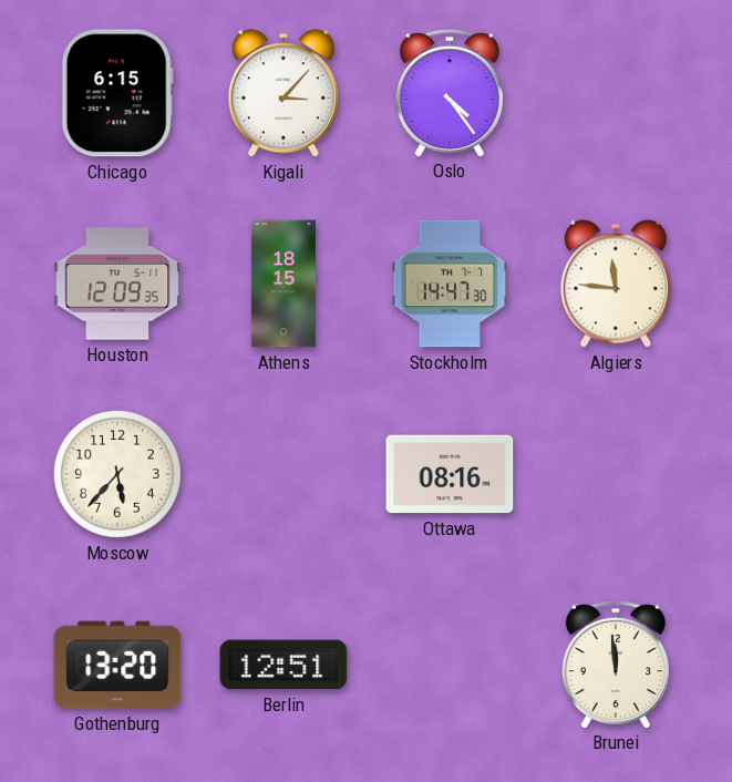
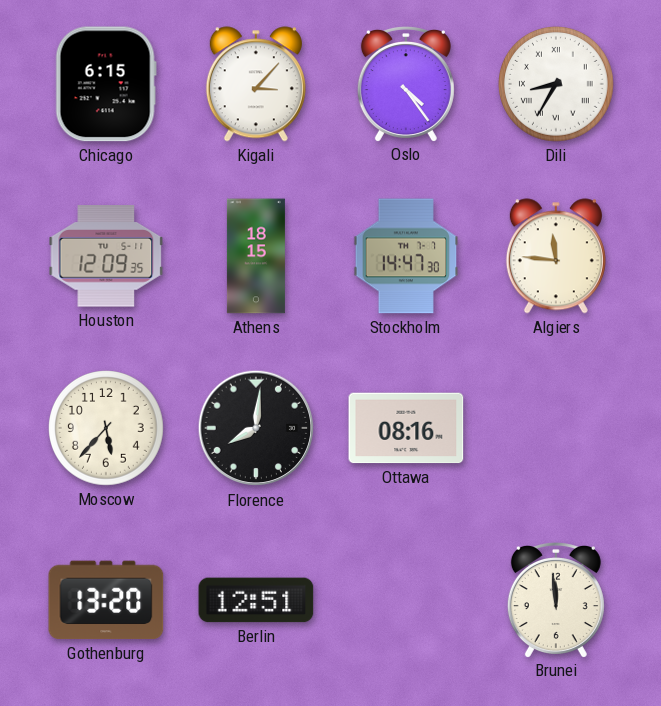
Dili: none -> 8:35 (557, 85)
Florence: none -> 8:01 (256, 428)
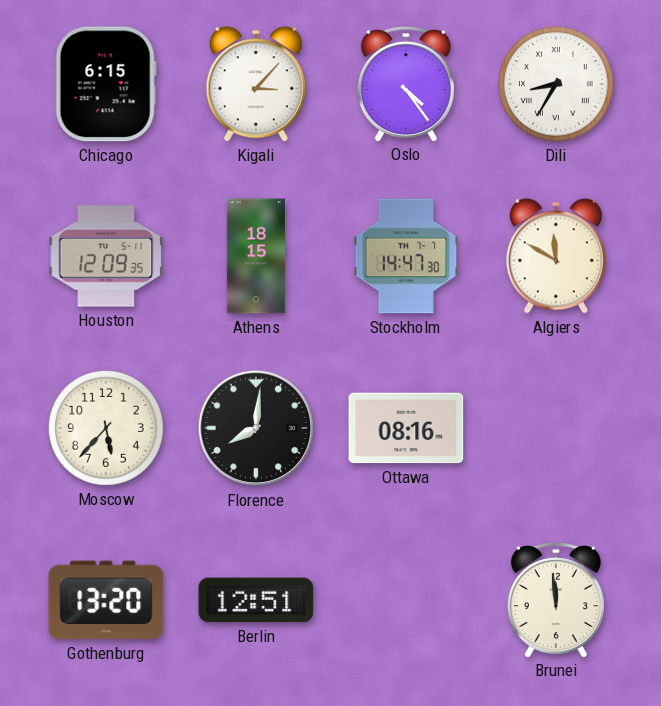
Algiers: 11:46 -> 11:50 (556, 256)
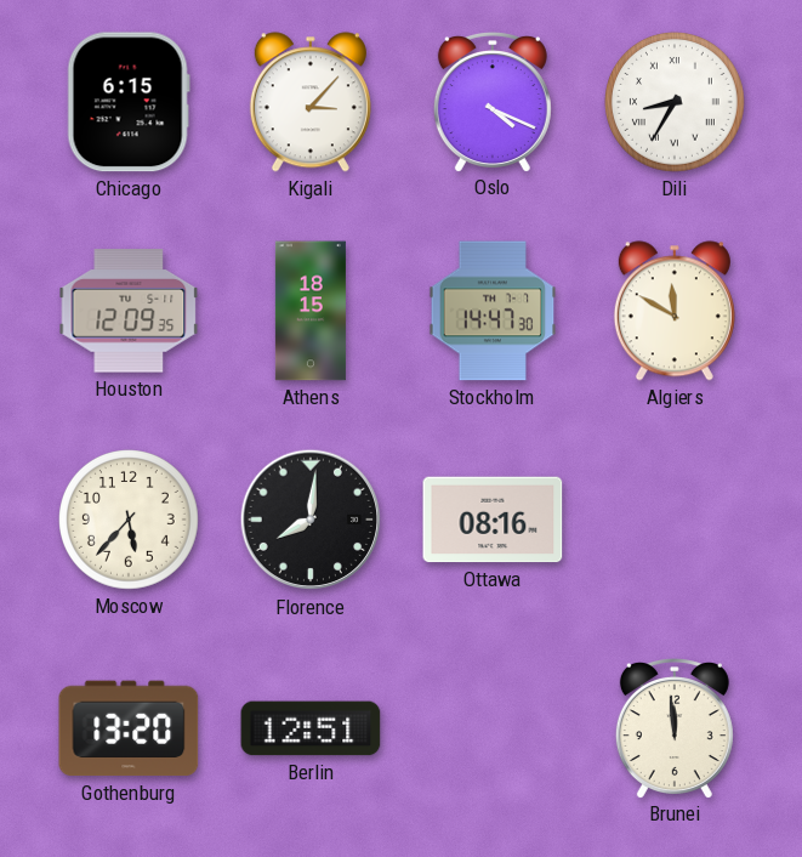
Oslo: 4:24 -> 4:19 (493, 102)
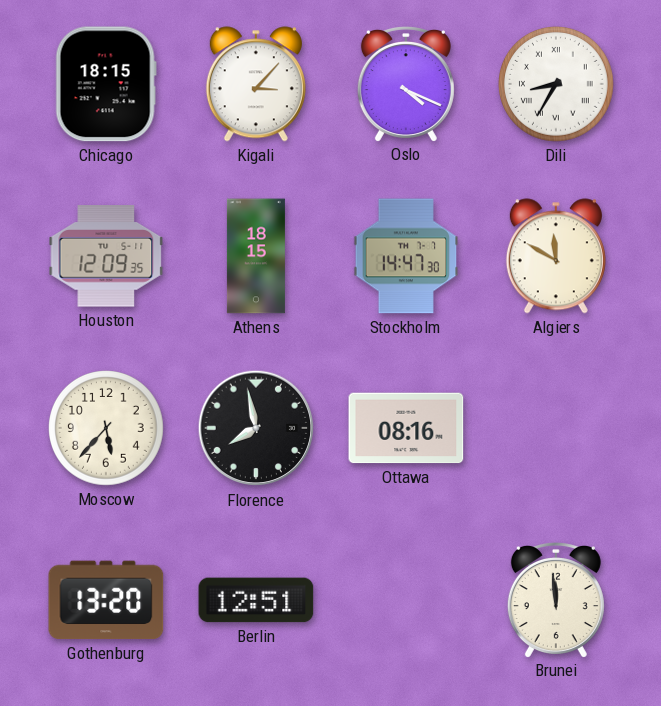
Chicago: 6:15 -> 18:15 (106, 84)
Florence: 8:01 -> 7:58 (256, 428)
